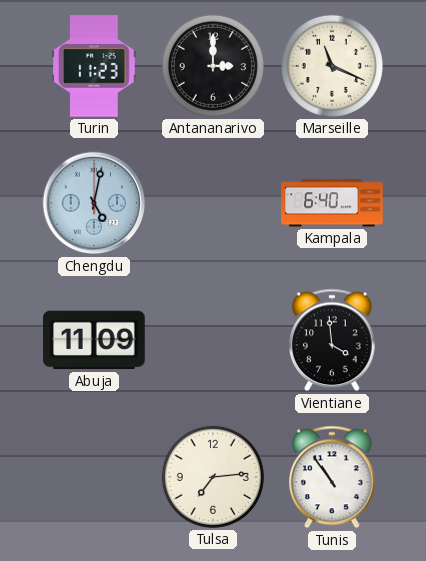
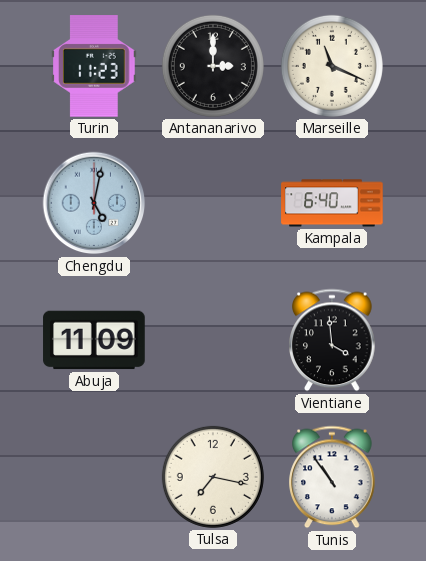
Tulsa: 7:14 -> 7:17 (213, 477)
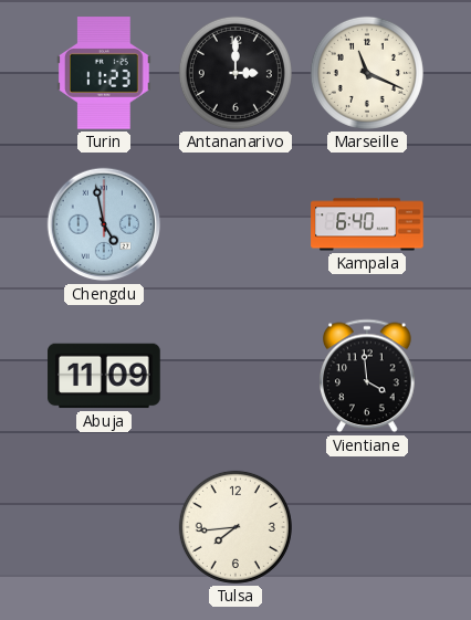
Chengdu: 5:02 -> 4:58 (104, 224)
Tulsa: 7:17 -> 7:44 (236, 527)
Tunis: 10:54 -> none (332, 477)
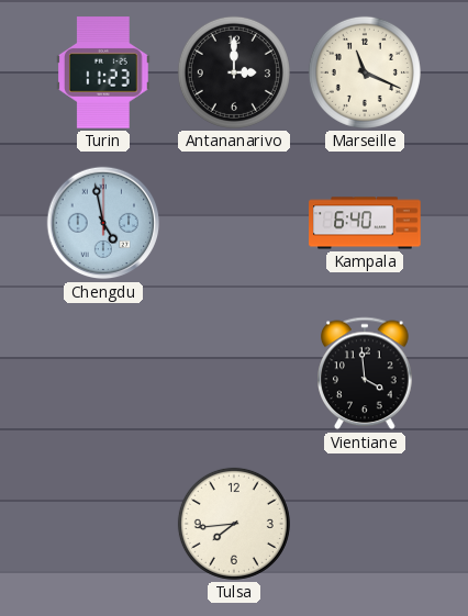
Abuja: 11:09 -> none (104, 376)
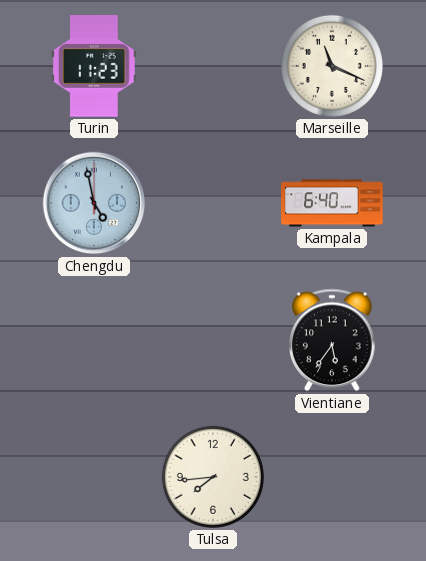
Antananarivo: 3:00 -> none (234, 72)
Vientiane: 3:59 -> 5:36 (332, 340)
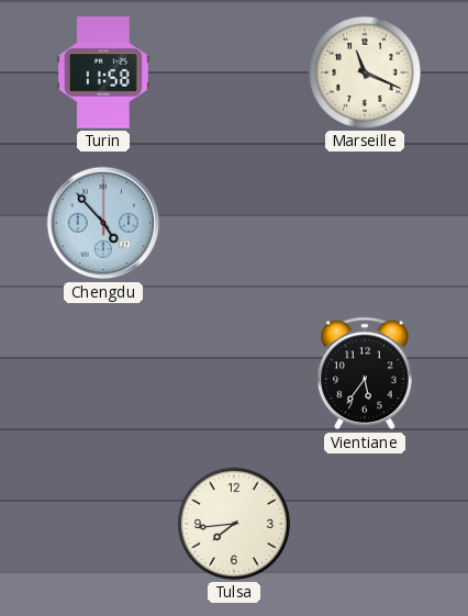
Turin: 11:23 -> 11:58 (104, 74)
Chengdu: 4:58 -> 4:53 (103, 223)
Kampala: 6:40 -> none (332, 203)
